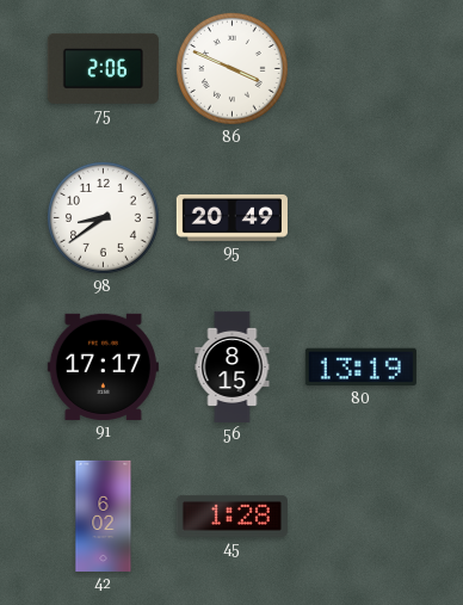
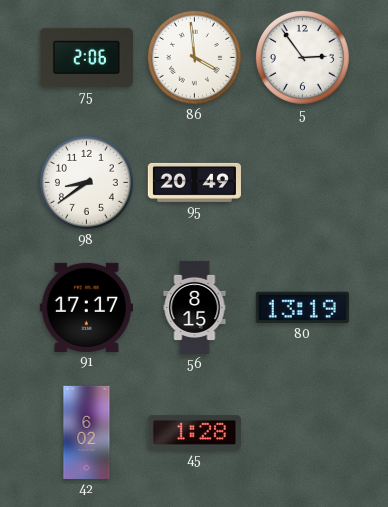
86: 3:49 -> 3:59 (194, 57)
5: none -> 2:54 (302, 57)
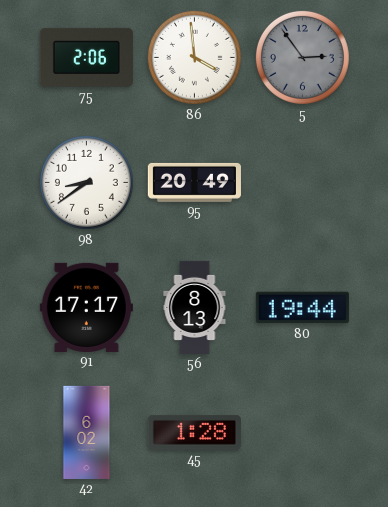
5 dial: white -> grey (302, 57)
56: 8:15 -> 8:13 (195, 307)
80: 13:19 -> 19:44 (302, 308)
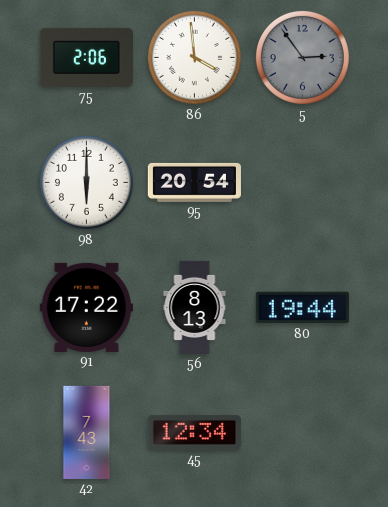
98: 8:39 -> 6:00 (86, 182)
95: 20:49 -> 20:54 (194, 182)
91: 17:17 -> 17:22 (86, 307)
42: 6:02 -> 7:43 (87, 432)
45: 1:28 -> 12:34 (194, 432)
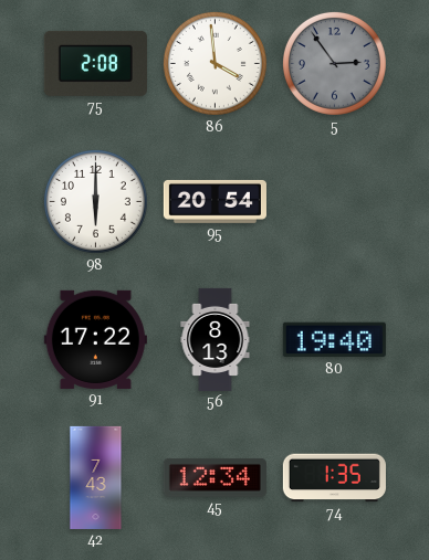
75: 2:06 -> 2:08 (95, 63)
80: 19:44 -> 19:40 (334, 340)
74: none -> 1:35 (334, 478)
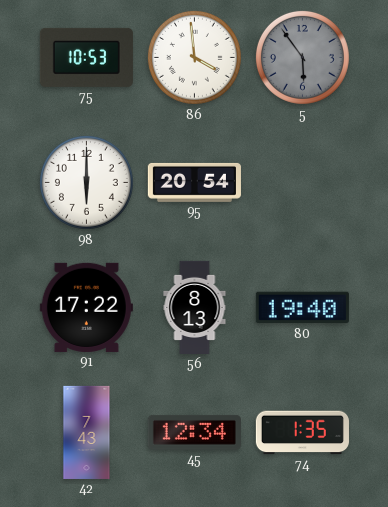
75: 2:08 -> 10:53 (86, 57)
5: 2:54 -> 5:54 (302, 57)
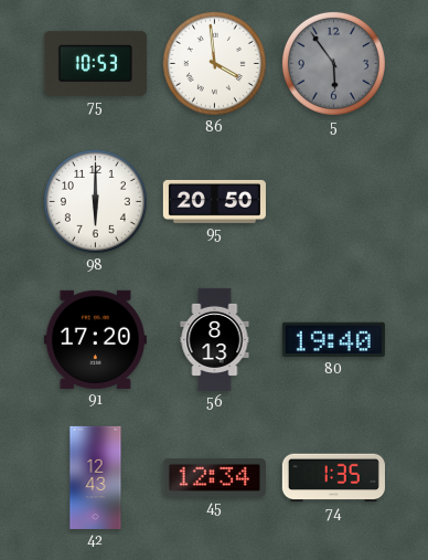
95: 20:54 -> 20:50 (214, 201)
91: 17:22 -> 17:20 (95, 339)
42: 7:43 -> 12:43 (96, 477)
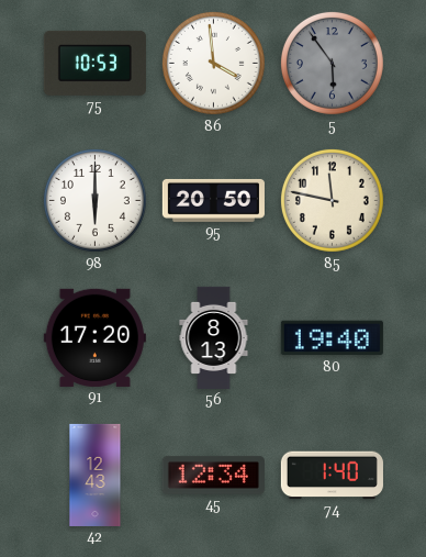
85: none -> 11:47 (332, 200)
74: 1:35 -> 1:40 (332, 476)
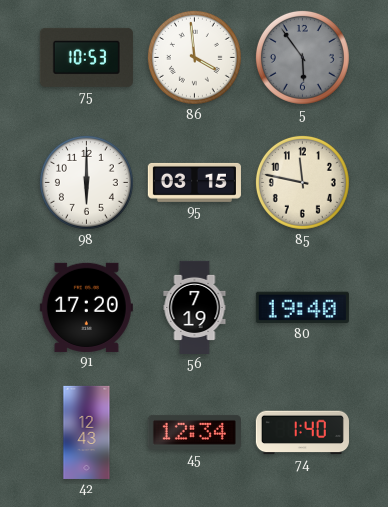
95: 20:50 -> 03:15 (194, 182)
56: 8:13 -> 7:19 (195, 307)
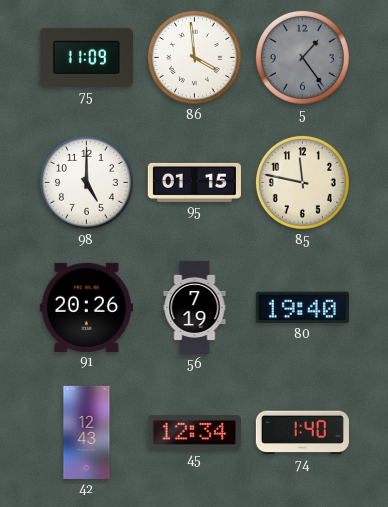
75: 10:53 -> 11:09 (86, 57)
5: 5:54 -> 1:24 (302, 57)
98: 6:00 -> 5:00 (86, 182)
95: 03:15 -> 01:15 (194, 182)
91: 17:20 -> 20:26 (86, 307)
